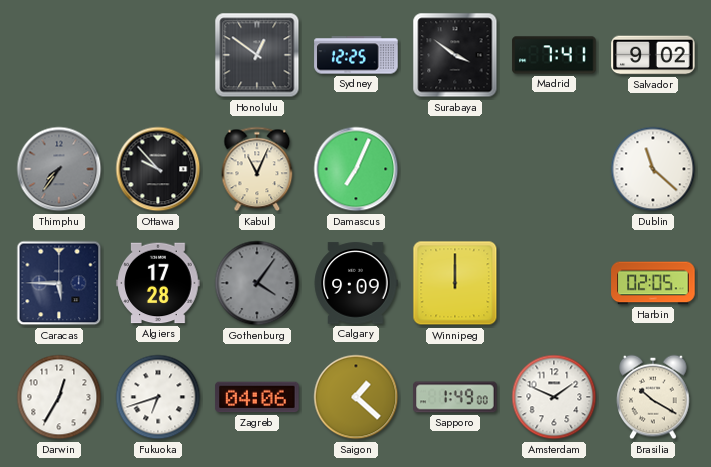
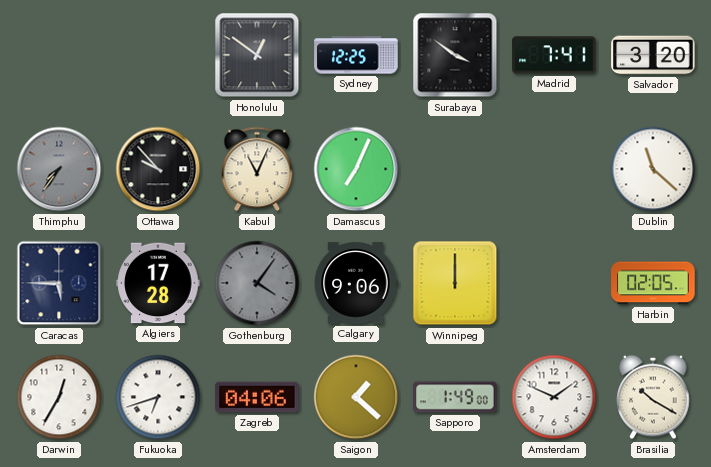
Salvador: 9:02 -> 3:20 (653, 55)
Calgary: 9:09 -> 9:06 (356, 283)
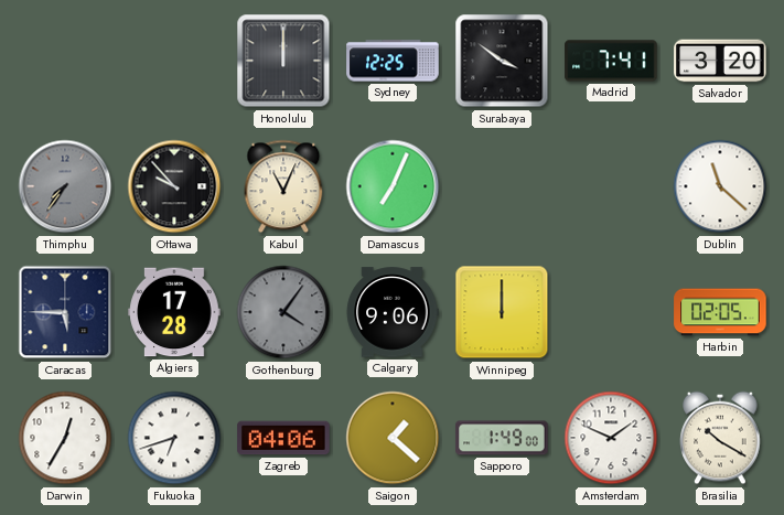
Honolulu: 12:51 -> 12:00 (283, 61)
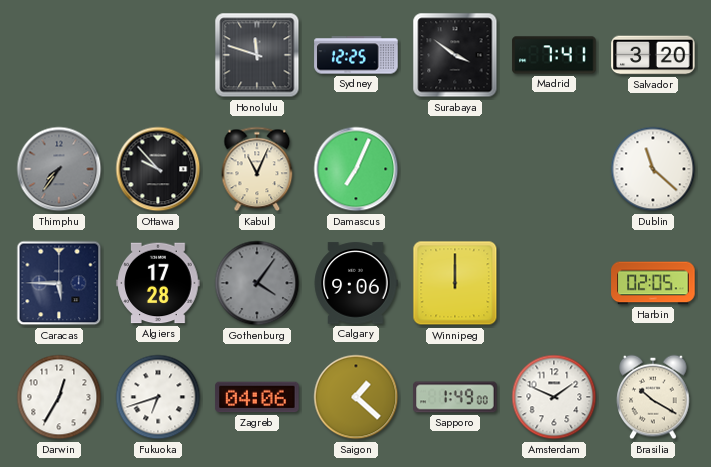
Honolulu: 12:00 -> 11:48 (257, 55)
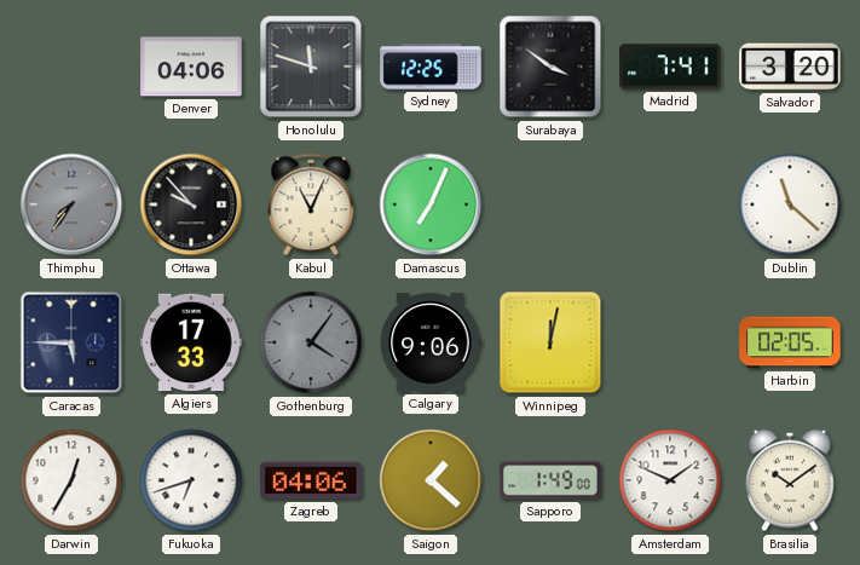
Denver: none -> 04:06 (191, 67)
Algiers: 17:28 -> 17:33 (191, 342)
Winnipeg: 12:00 -> 12:02 (550, 342)
Brasilia: 10:20 -> 10:09 (790, 480)
